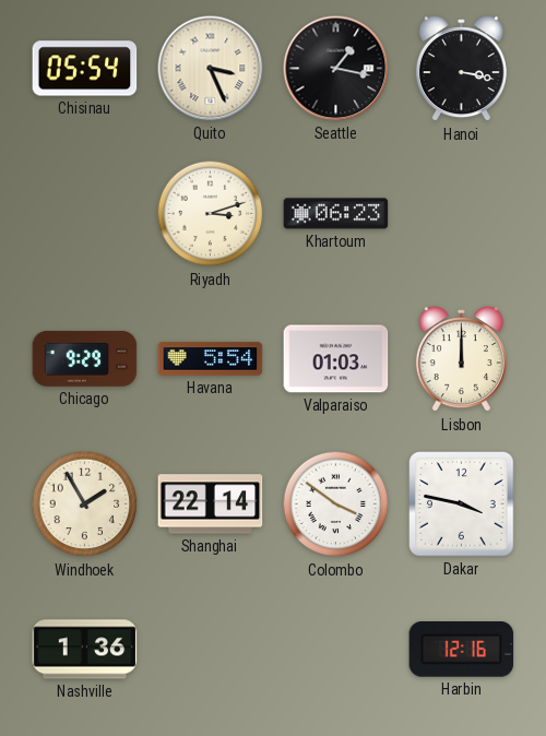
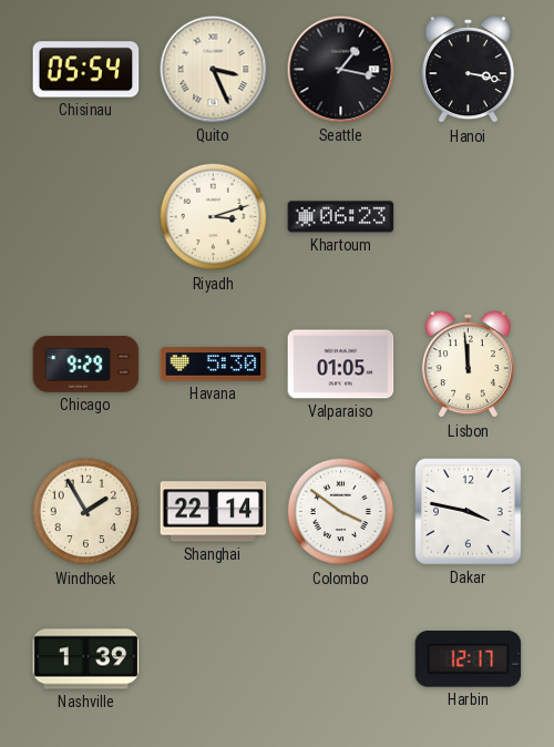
Havana: 5:54 -> 5:30 (214, 365)
Valparaiso: 01:03 -> 01:05 (341, 365)
Lisbon: 12:00 -> 11:59 (468, 365)
Nashville: 1:36 -> 1:39 (86, 659)
Harbin: 12:16 -> 12:17 (469, 659)
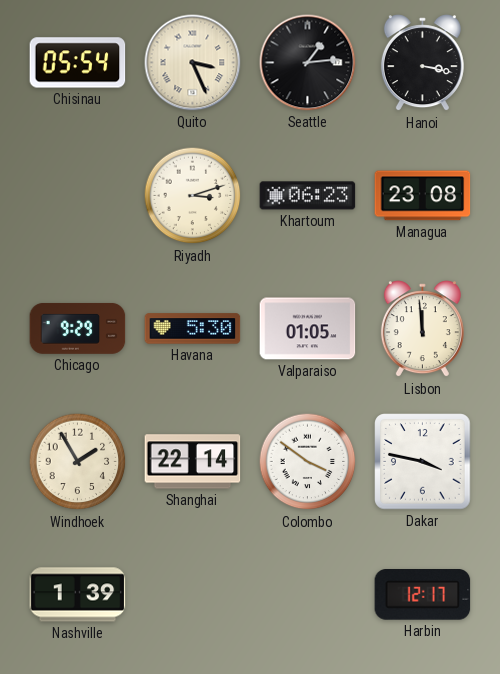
Seattle: 1:17 -> 1:14 (308, 63)
Managua: none -> 23:08 (423, 196)
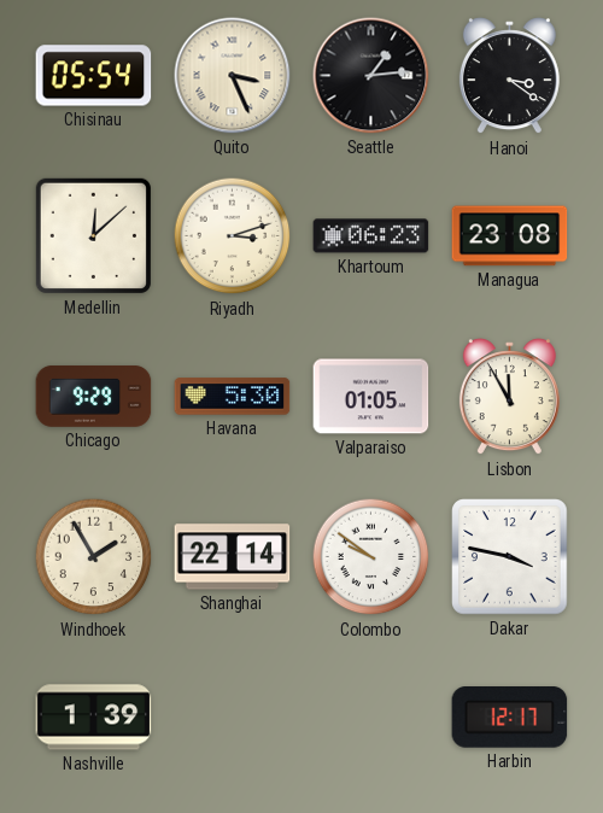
Hanoi: 3:17 -> 3:21 (509, 76)
Medellin: none -> 12:08 (93, 235)
Lisbon: 11:59 -> 11:55 (509, 397)
Colombo: 3:51 -> 9:51 (371, 557)
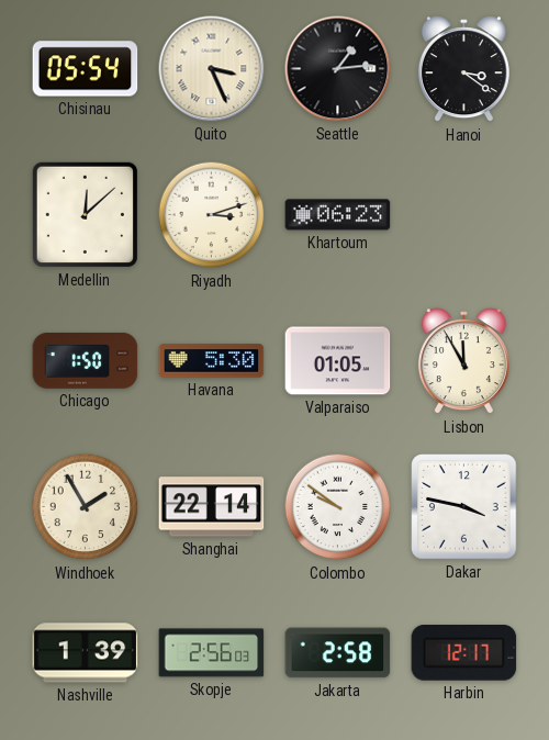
Managua: 23:08 -> none (510, 236)
Chicago: 9:29 -> 1:50 (86, 360)
Skopje: none -> 2:56 (212, 653)
Jakarta: none -> 2:58 (338, 653)
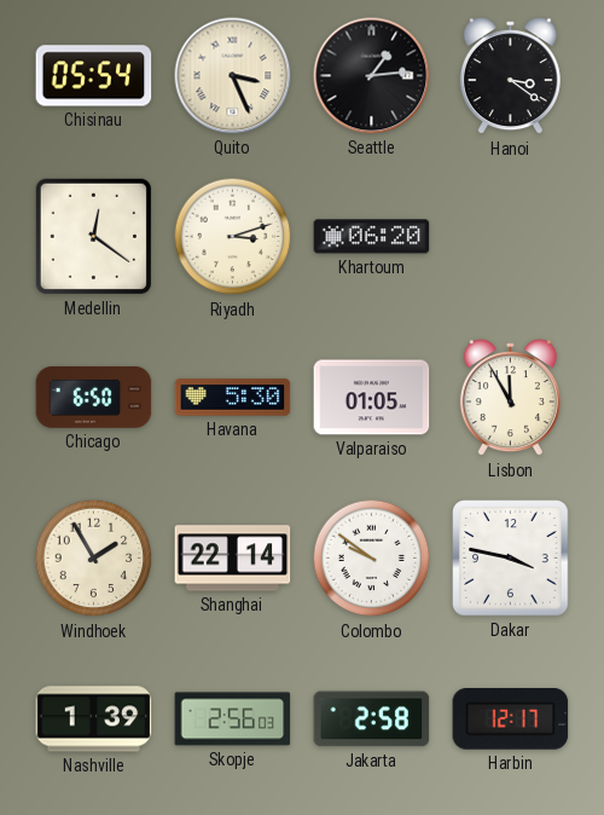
Medellin: 12:08 -> 12:21 (93, 236)
Khartoum: 06:23 -> 06:20 (372, 237)
Chicago: 1:50 -> 6:50 (94, 397)
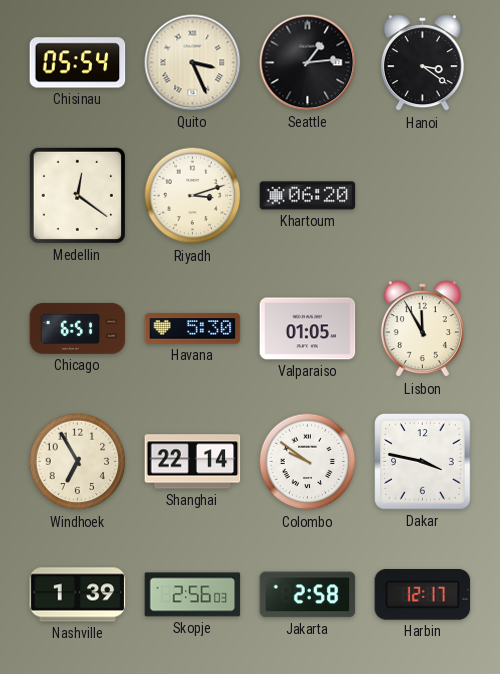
Chicago: 6:50 -> 6:51 (78, 328)
Windhoek: 1:55 -> 6:55 (78, 462)
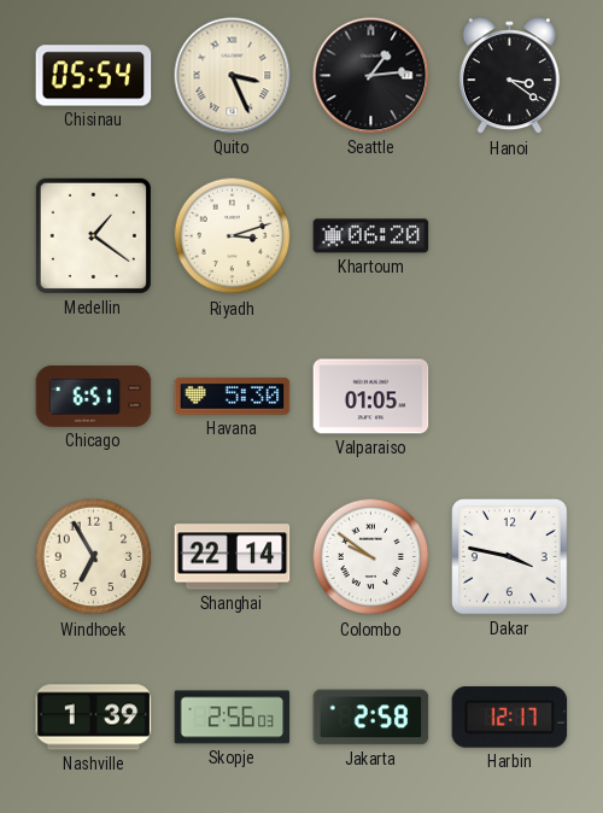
Medellin: 12:21 -> 1:21 (93, 235)
Lisbon: 11:55 -> none (422, 329)
